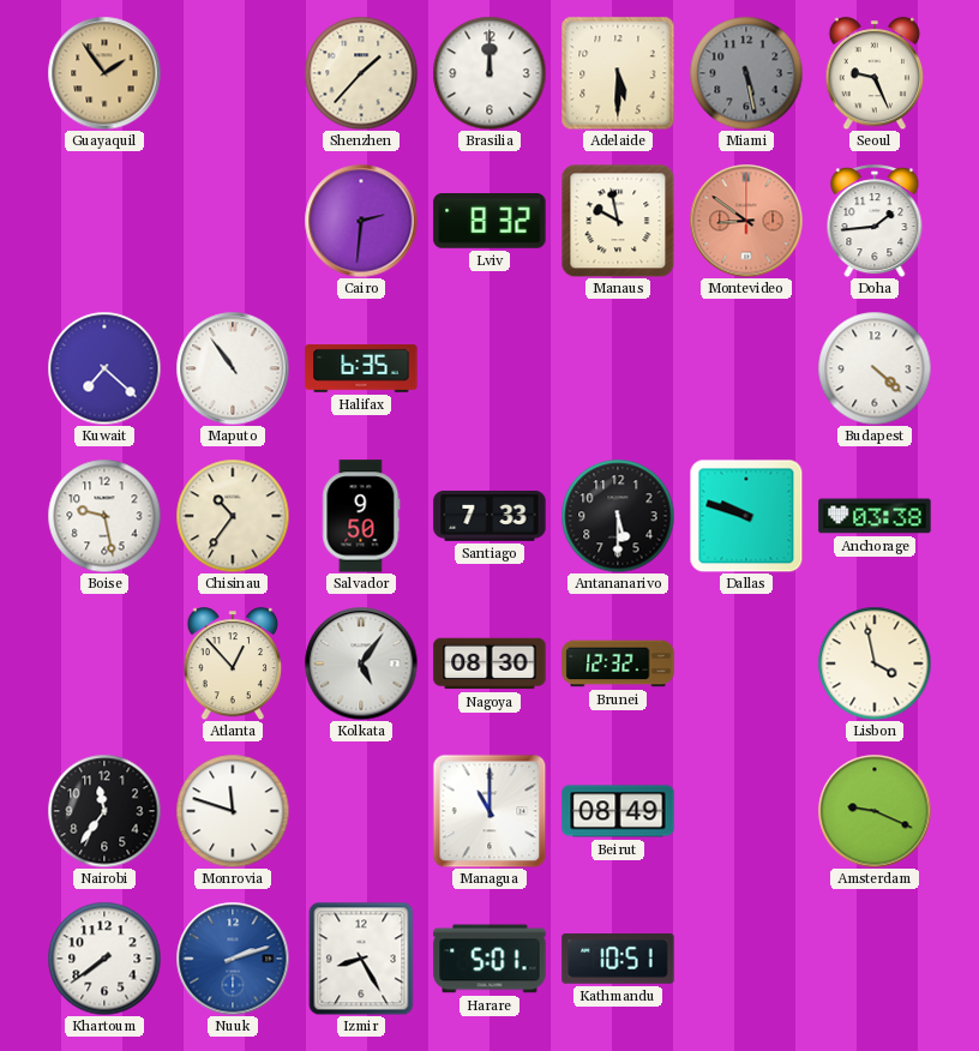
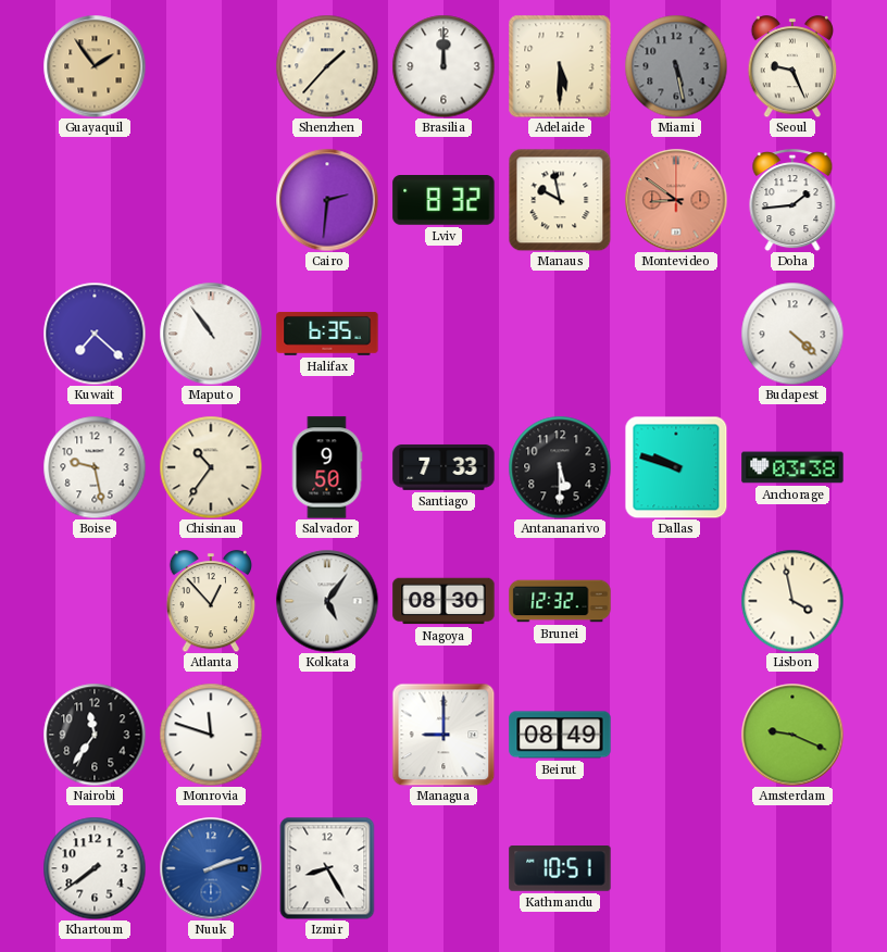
Managua: 11:00 -> 9:00 (443, 735)
Harare: 5:01 -> none (489, 959)
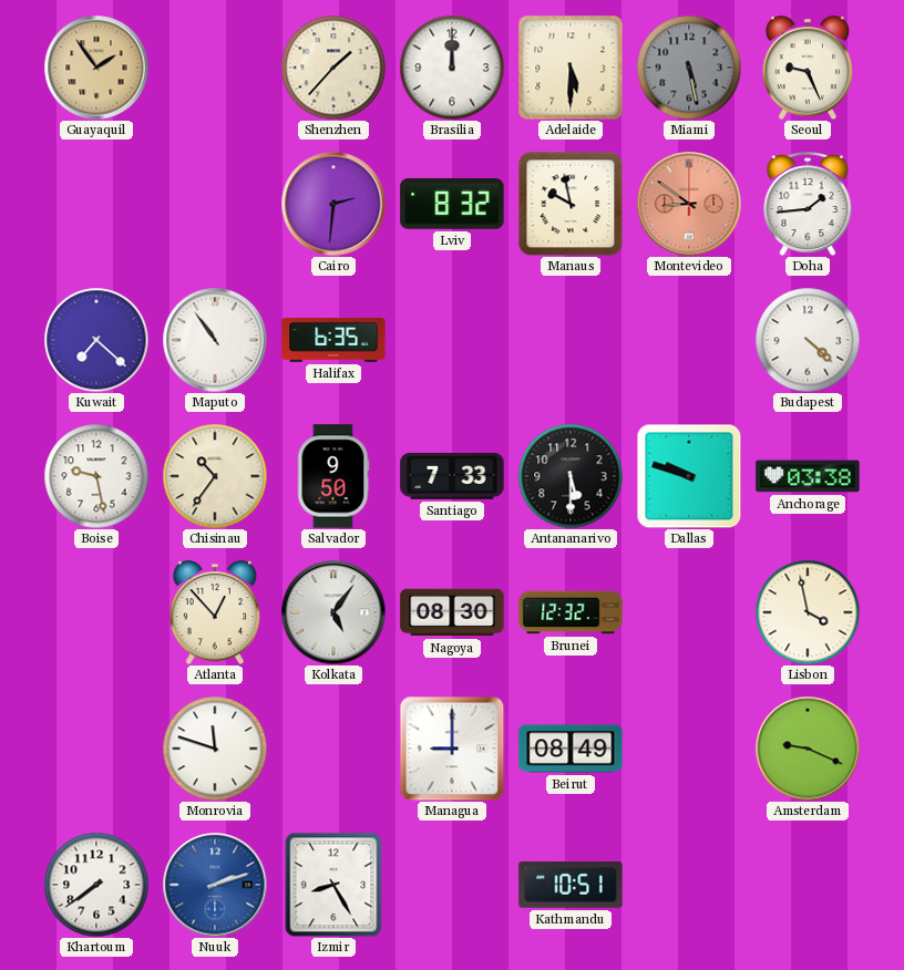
Nairobi: 11:36 -> none (95, 735)
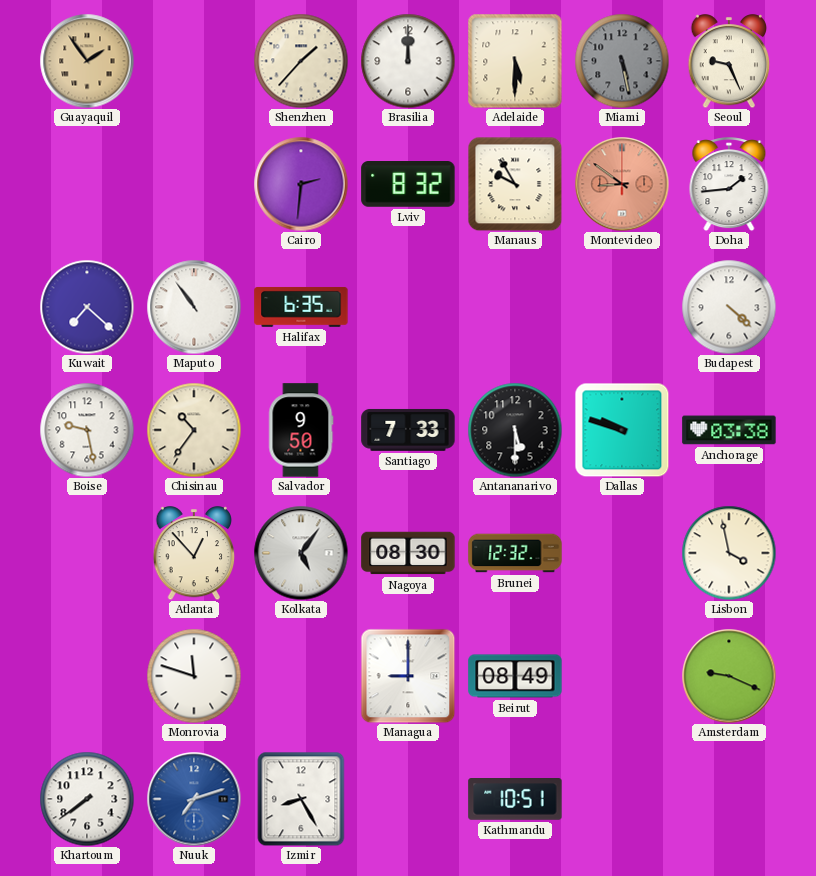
Manaus: 9:58 -> 9:55 (515, 184)
Nuuk: 2:12 -> 7:12 (194, 799)
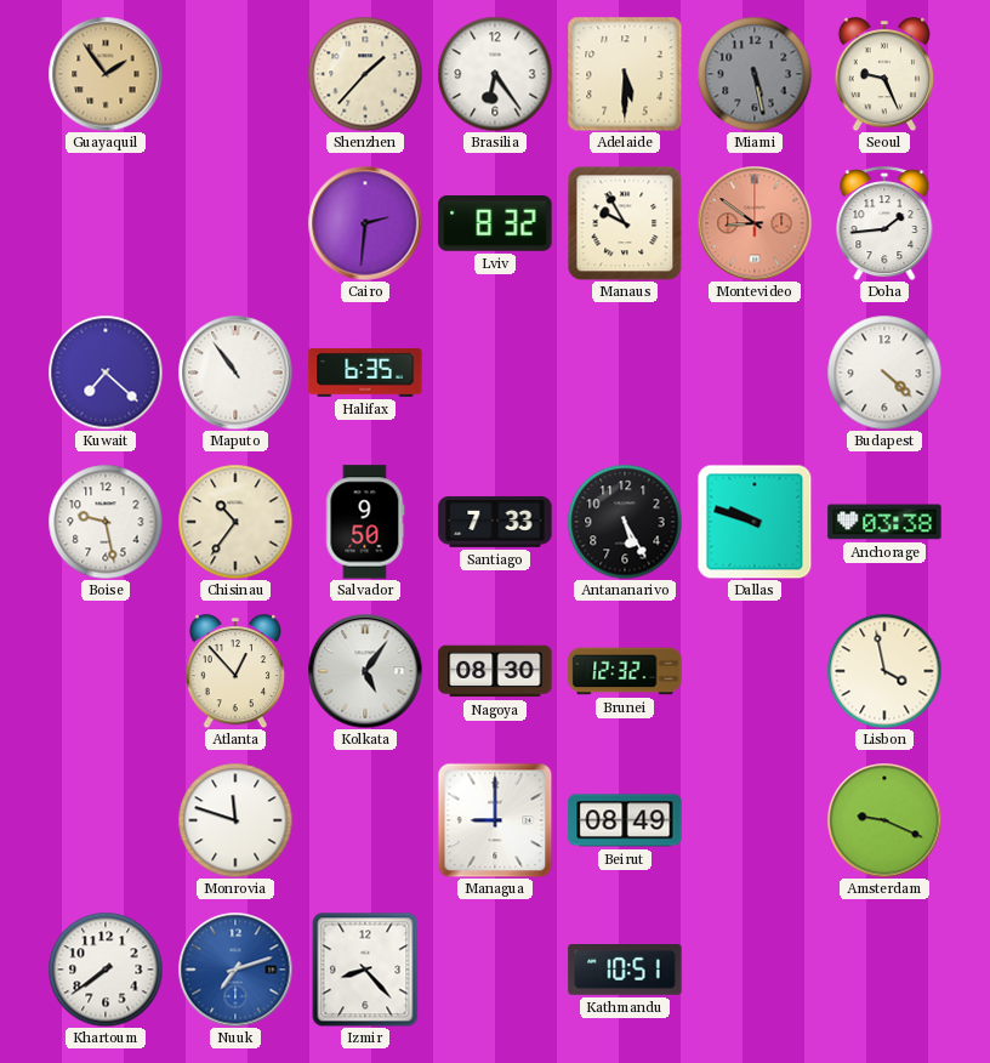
Brasilia: 12:00 -> 6:24 (495, 74)
Antananarivo: 5:30 -> 5:25 (625, 522)
Izmir: 8:25 -> 8:23 (365, 970)
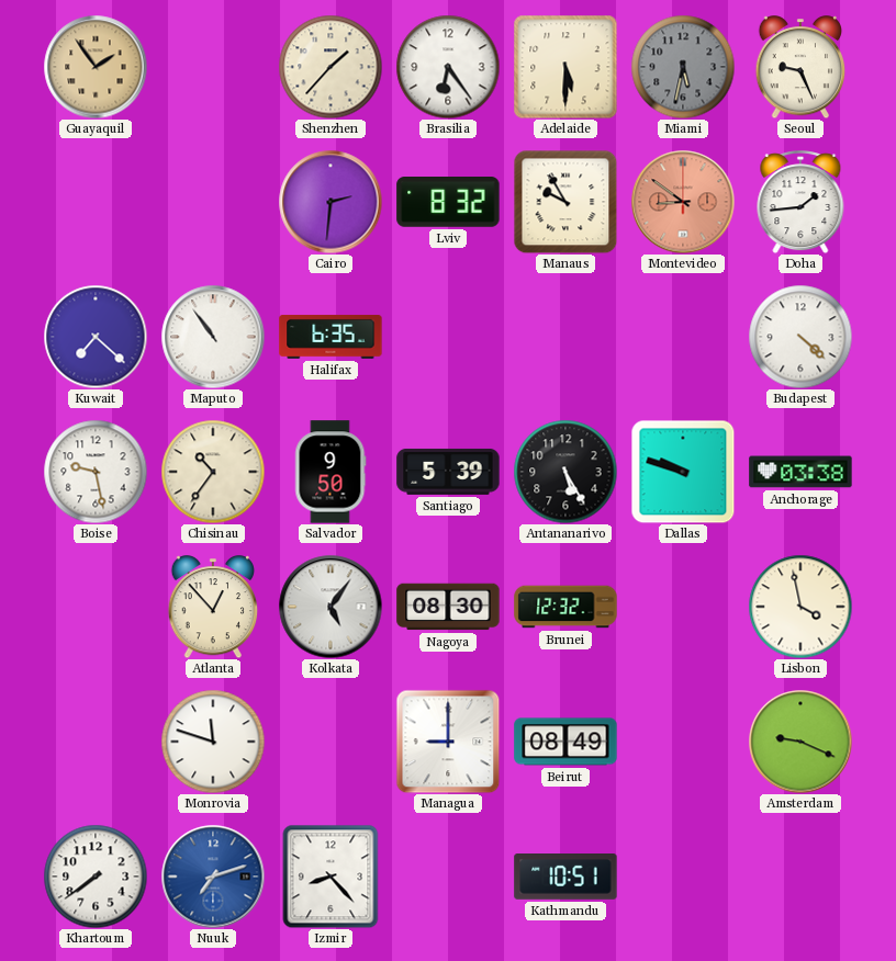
Miami: 5:28 -> 5:32 (683, 67)
Santiago: 7:33 -> 5:39 (448, 472)
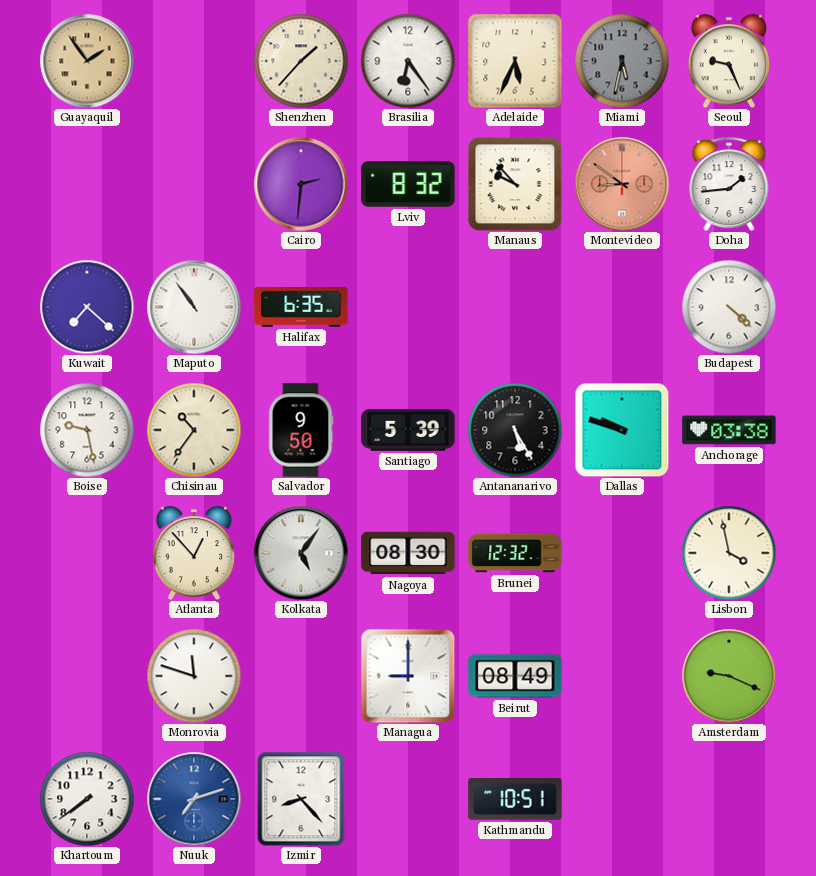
Adelaide: 5:30 -> 5:34 (515, 61)
Manaus: 9:55 -> 9:53 (515, 184)
